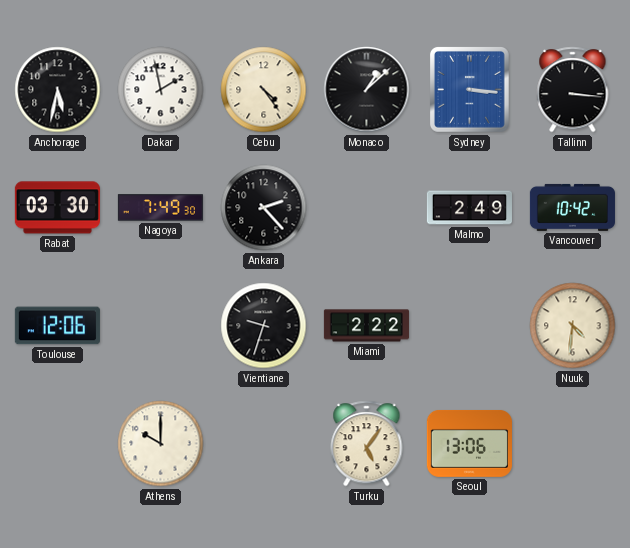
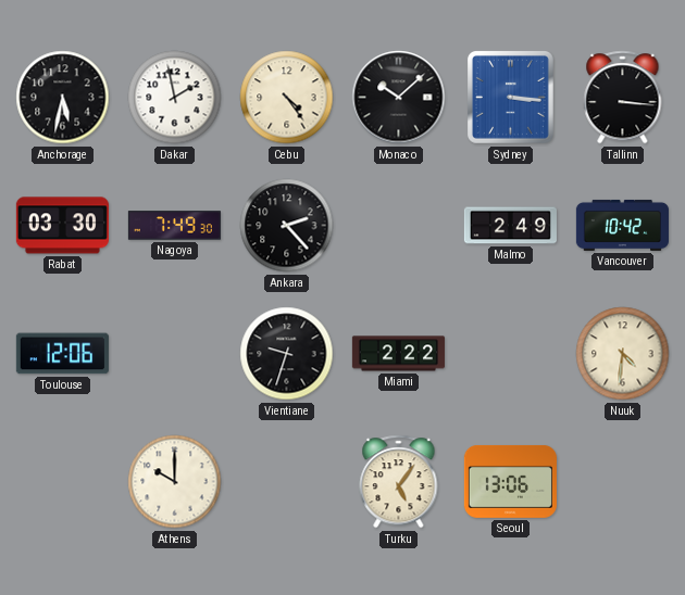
Monaco: 1:08 -> 10:08 (399, 98)
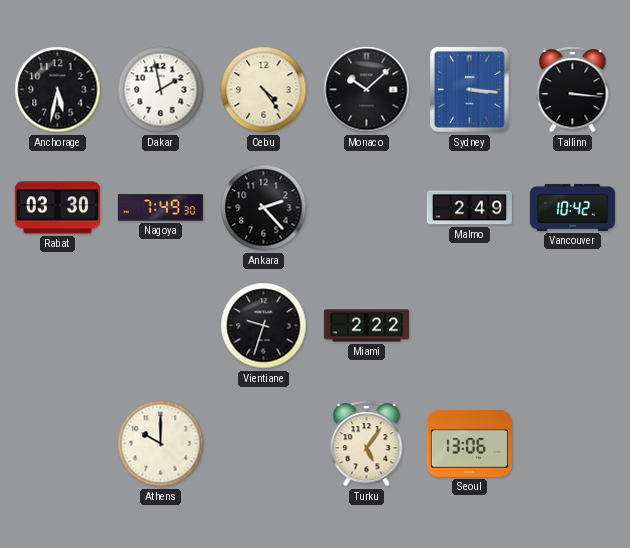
Toulouse: 12:06 -> none (62, 354)
Nuuk: 4:31 -> none (623, 354)
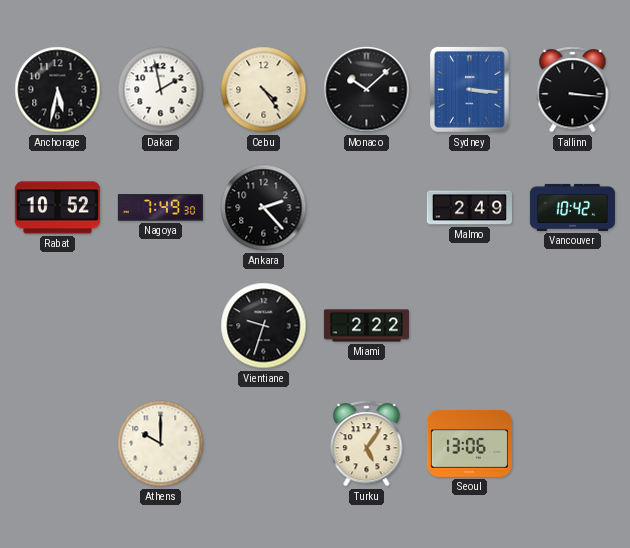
Rabat: 03:30 -> 10:52 (57, 208)
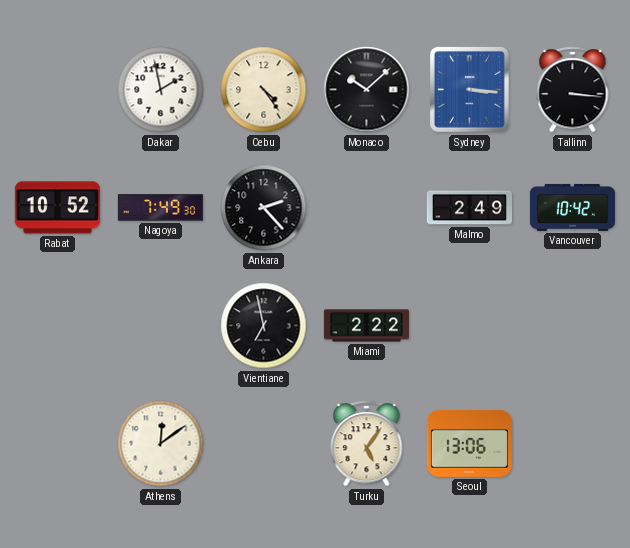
Anchorage: 5:32 -> none (58, 90)
Vientiane: 9:33 -> 6:58 (264, 326)
Athens: 10:00 -> 12:09 (161, 444)
